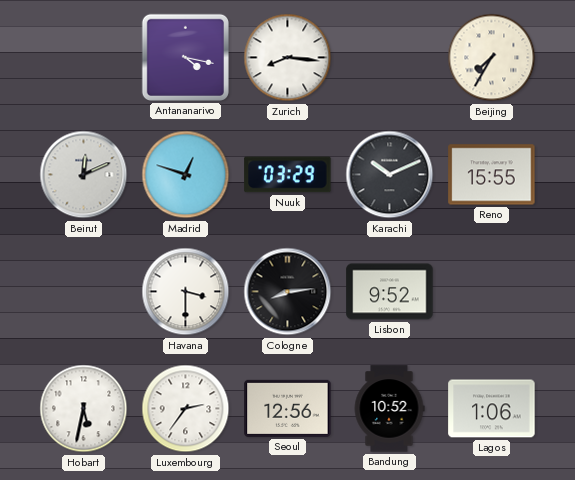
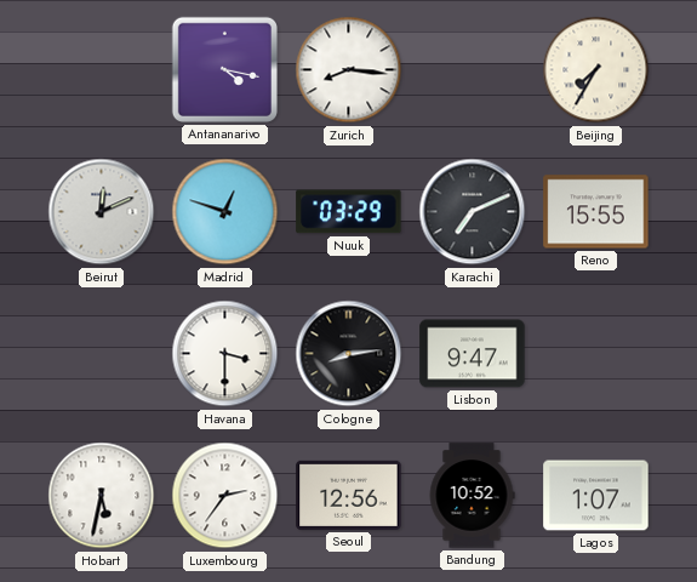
Karachi: 10:11 -> 7:11 (473, 212)
Lisbon: 9:52 -> 9:47 (473, 354)
Lagos: 1:06 -> 1:07 (596, 496)
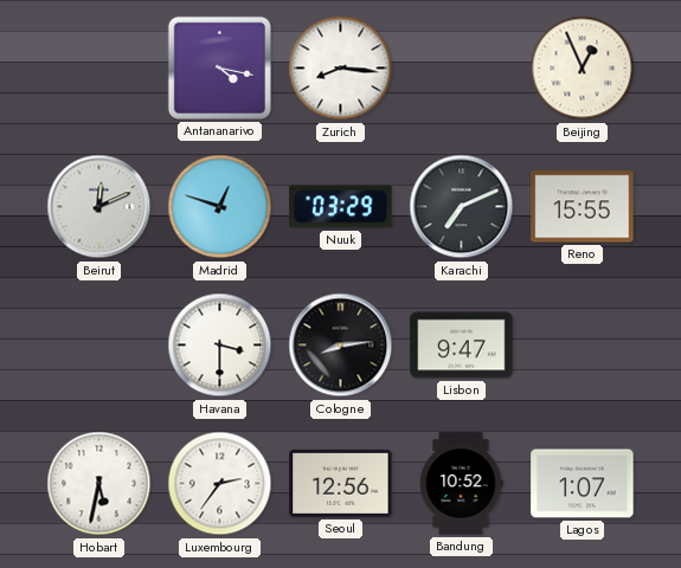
Beijing: 7:35 -> 12:56 (583, 69)
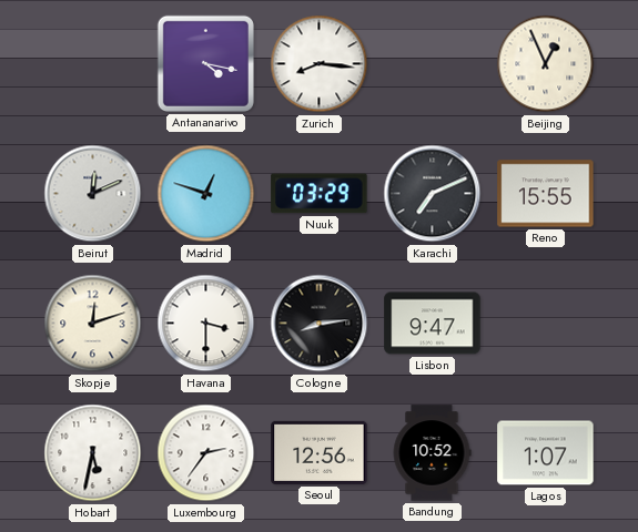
Skopje: none -> 12:12 (93, 324)
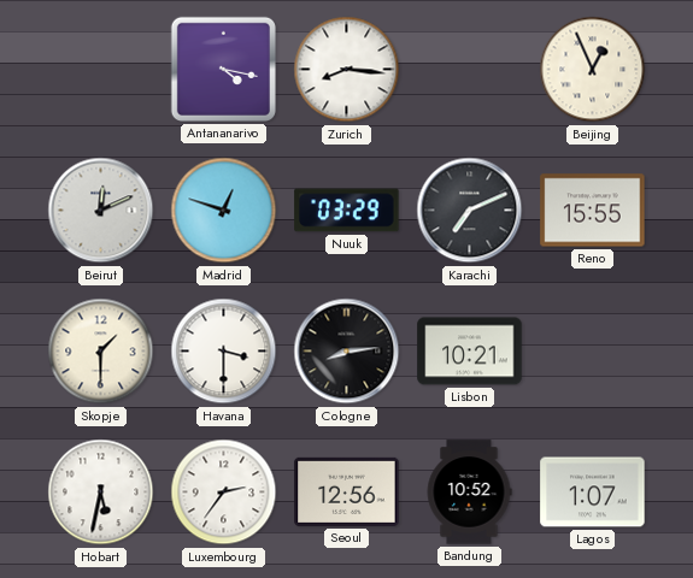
Skopje: 12:12 -> 1:30 (101, 352)
Lisbon: 9:47 -> 10:21 (470, 352)
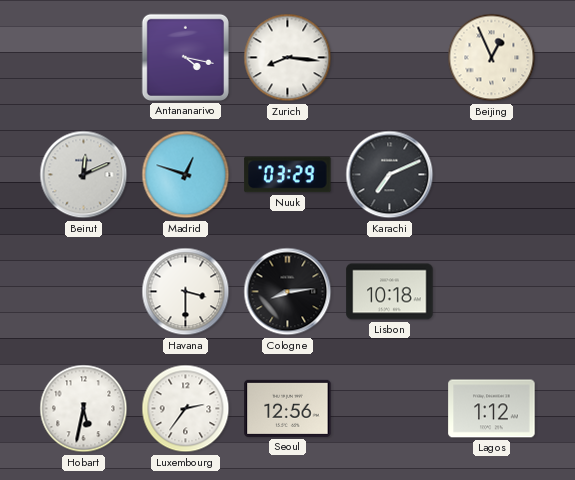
Reno: 15:55 -> none (593, 211)
Skopje: 1:30 -> none (101, 352)
Lisbon: 10:21 -> 10:18 (390, 292)
Bandung: 10:52 -> none (469, 493)
Lagos: 1:07 -> 1:12 (492, 409)
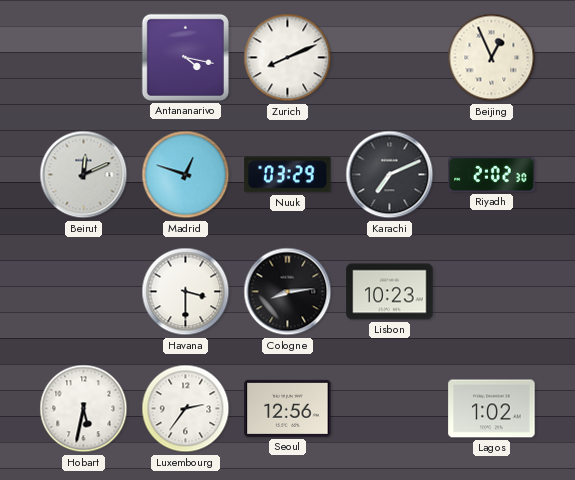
Zurich: 8:16 -> 8:11 (288, 58)
Riyadh: none -> 2:02 (492, 174)
Lisbon: 10:18 -> 10:23 (390, 292)
Lagos: 1:12 -> 1:02 (492, 409)
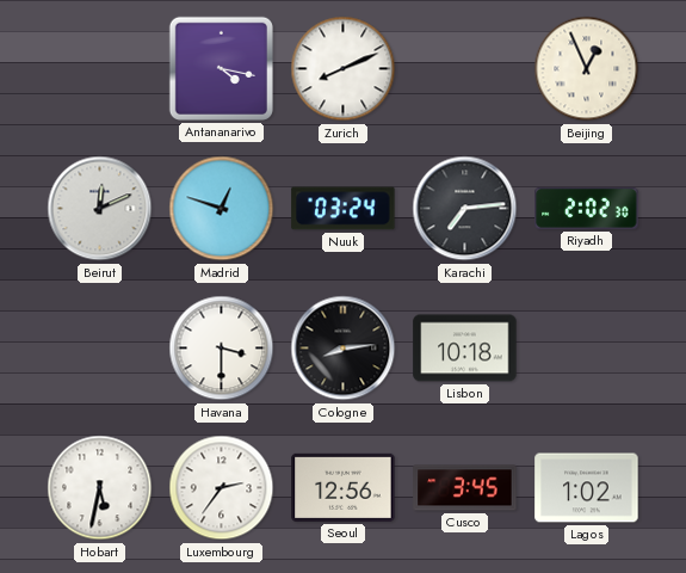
Nuuk: 03:29 -> 03:24 (344, 209)
Karachi: 7:11 -> 7:14 (465, 209)
Lisbon: 10:23 -> 10:18 (465, 349)
Cusco: none -> 3:45 (465, 488)
